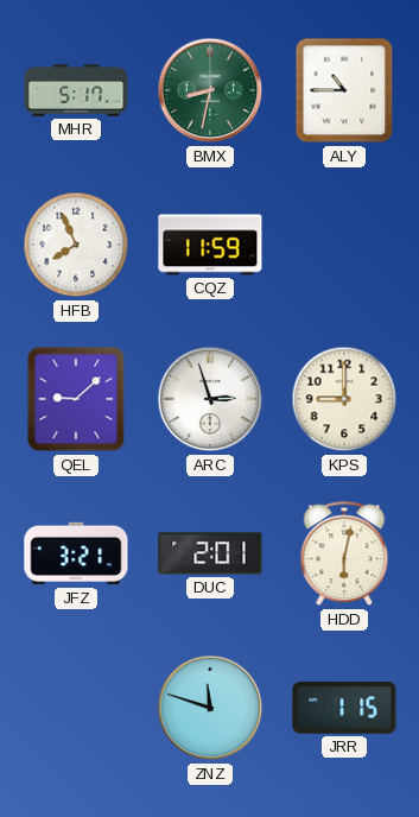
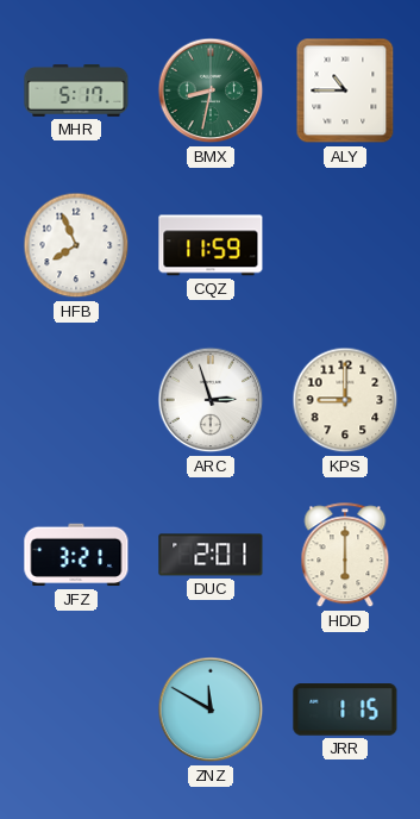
QEL: 9:08 -> none (76, 399)
HDD: 6:02 -> 6:00 (345, 556)
ZNZ: 11:48 -> 11:50 (211, 709)
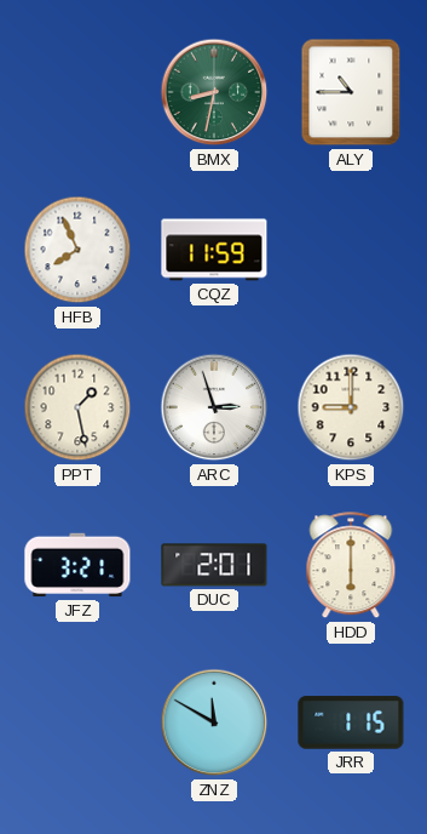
MHR: 5:17 -> none (76, 90)
PPT: none -> 1:28 (77, 407)
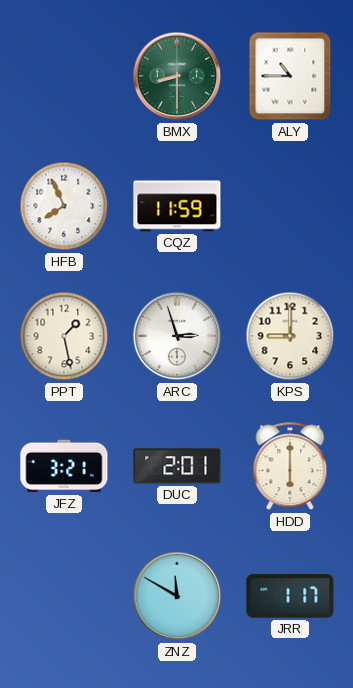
BMX: 8:32 -> 8:30 (177, 76)
JRR: 1:15 -> 1:17 (290, 596)
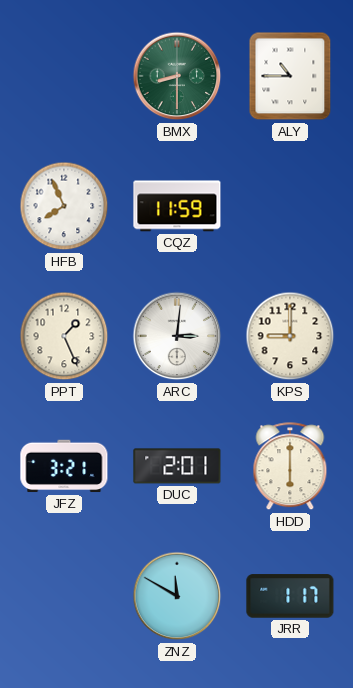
PPT: 1:28 -> 1:26 (64, 336)
ARC: 2:57 -> 3:01 (177, 336)
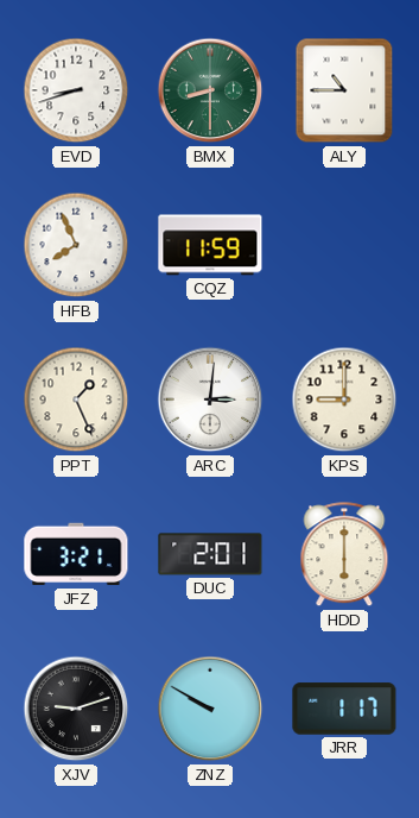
EVD: none -> 8:42 (76, 90)
XJV: none -> 9:12 (76, 709)
ZNZ: 11:50 -> 9:50 (210, 709)
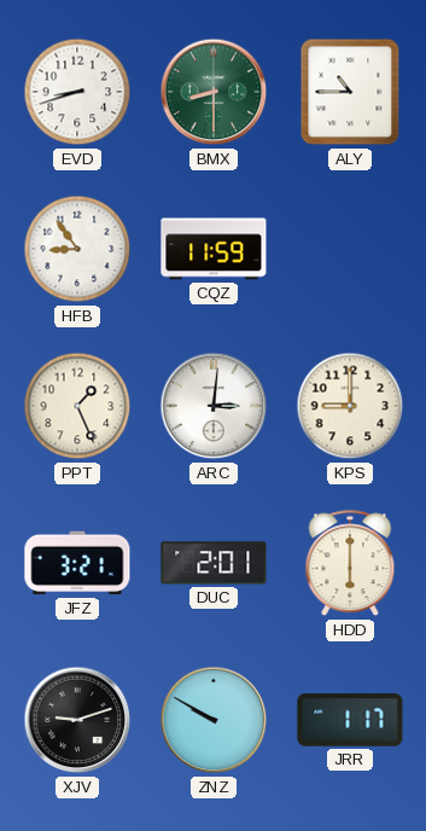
HFB: 7:56 -> 8:54 (77, 249)
